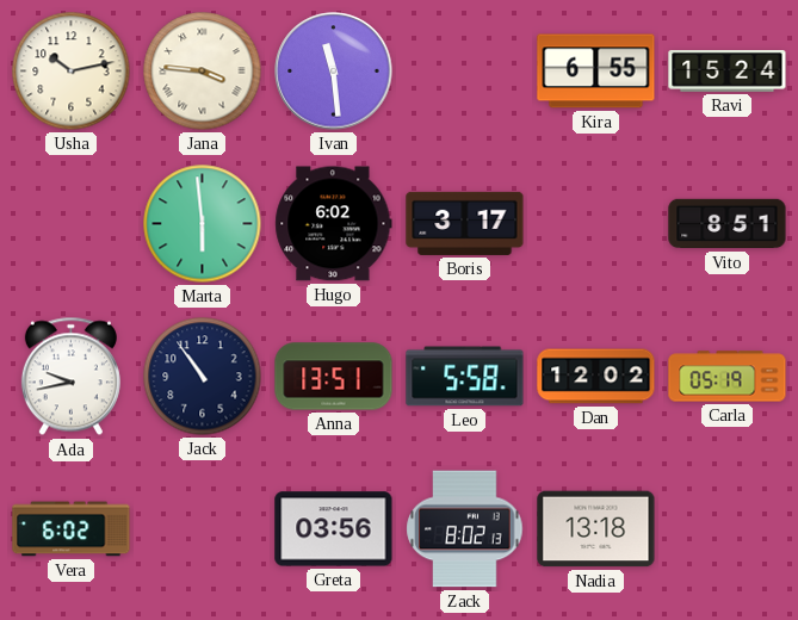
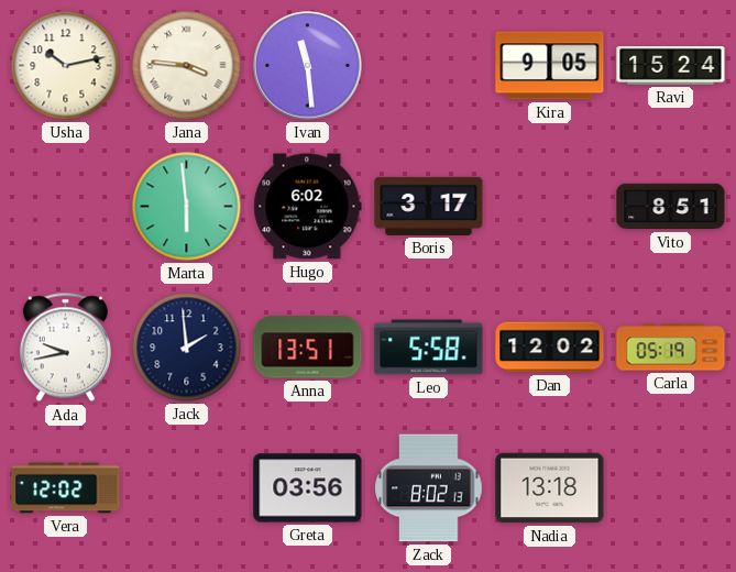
Kira: 6:55 -> 9:05 (550, 66)
Jack: 10:54 -> 1:59 (187, 348)
Vera: 6:02 -> 12:02 (66, 488)
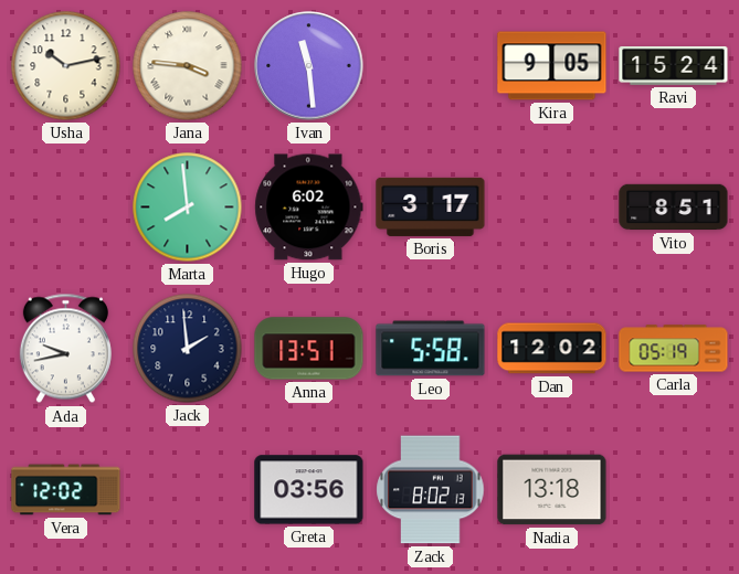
Marta: 5:59 -> 7:59 (188, 208)
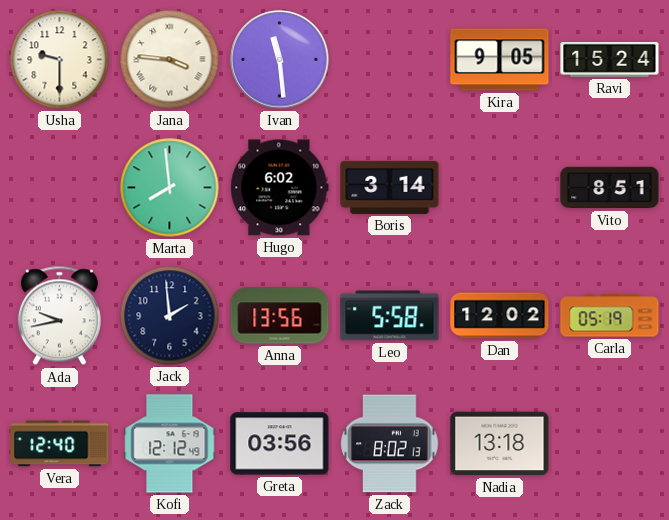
Usha: 10:13 -> 9:30 (60, 60)
Boris: 3:17 -> 3:14 (390, 187)
Anna: 13:51 -> 13:56 (280, 316)
Vera: 12:02 -> 12:40 (60, 444)
Kofi: none -> 12:12 (170, 444)
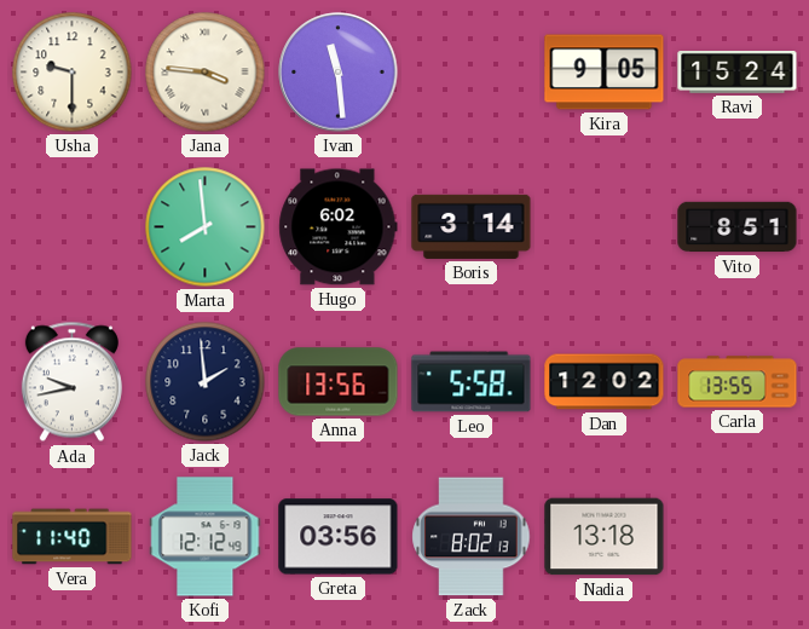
Carla: 05:19 -> 13:55 (738, 382)
Vera: 12:40 -> 11:40 (73, 537)
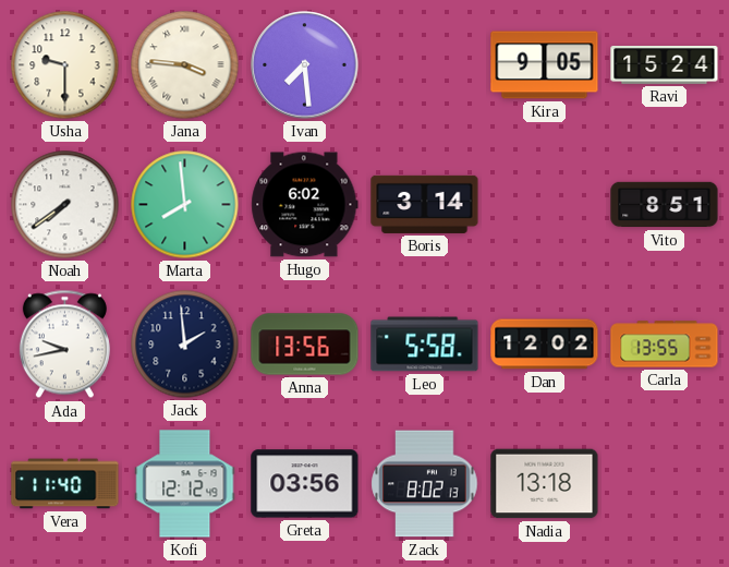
Ivan: 11:29 -> 7:29 (305, 65)
Noah: none -> 7:39 (65, 205)
